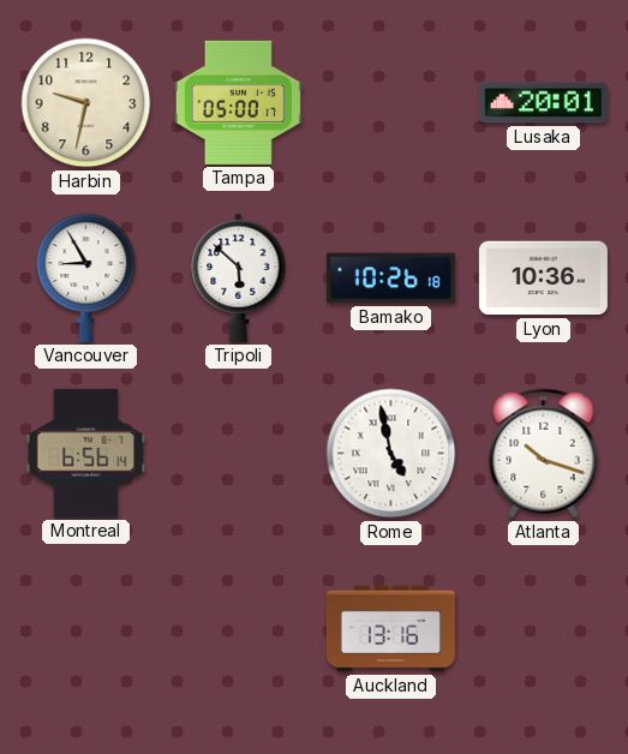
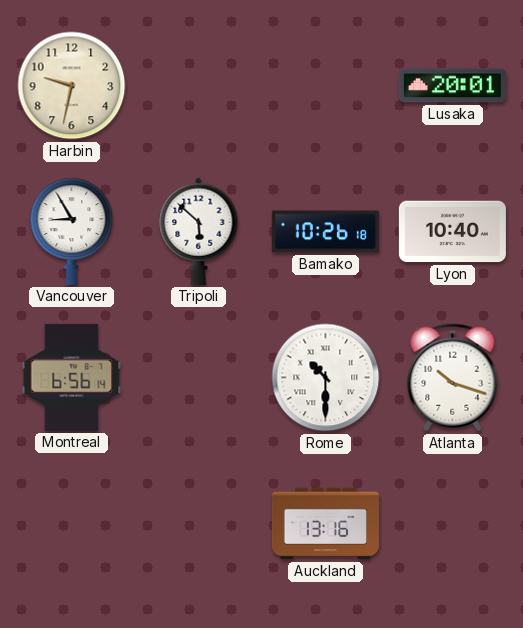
Tampa: 05:00 -> none (238, 102)
Lyon: 10:36 -> 10:40 (452, 232)
Rome: 4:58 -> 10:30 (326, 378)
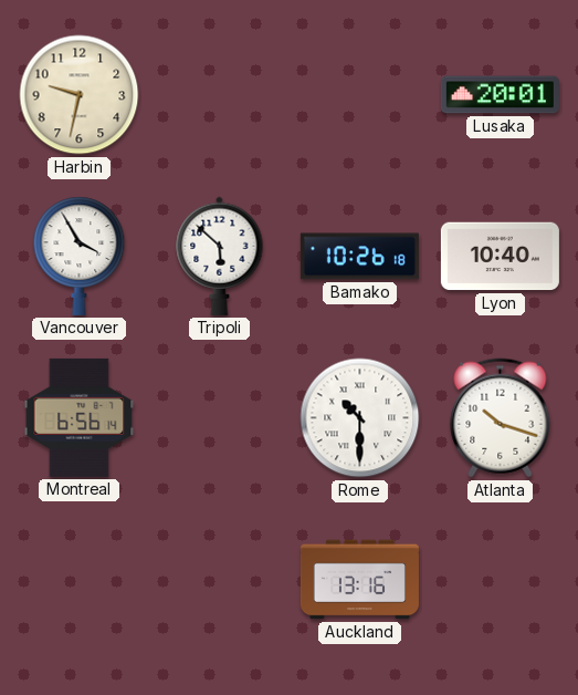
Vancouver: 8:55 -> 3:55 (80, 256)
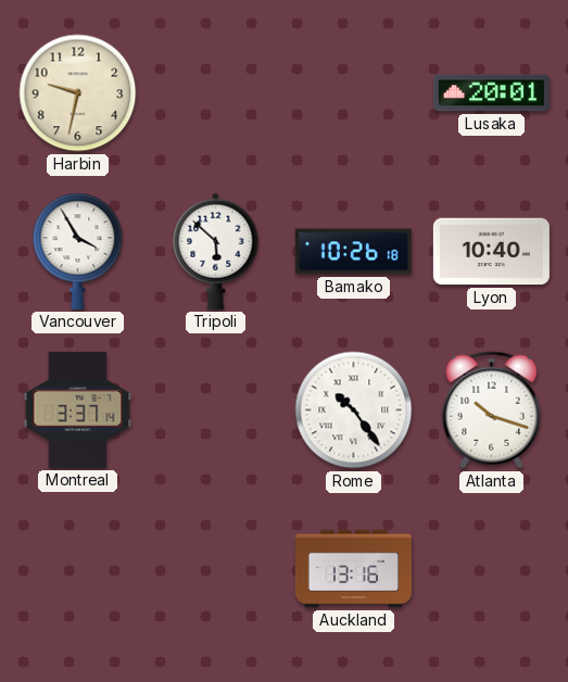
Montreal: 6:56 -> 3:37 (78, 409)
Rome: 10:30 -> 10:24 (354, 411)
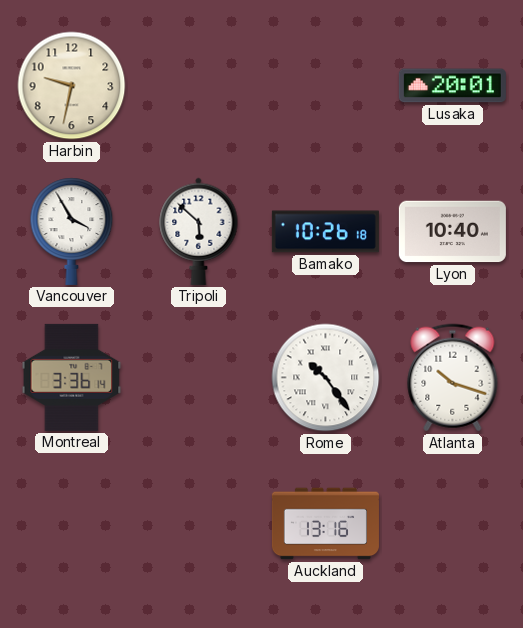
Montreal: 3:37 -> 3:36 (72, 377)
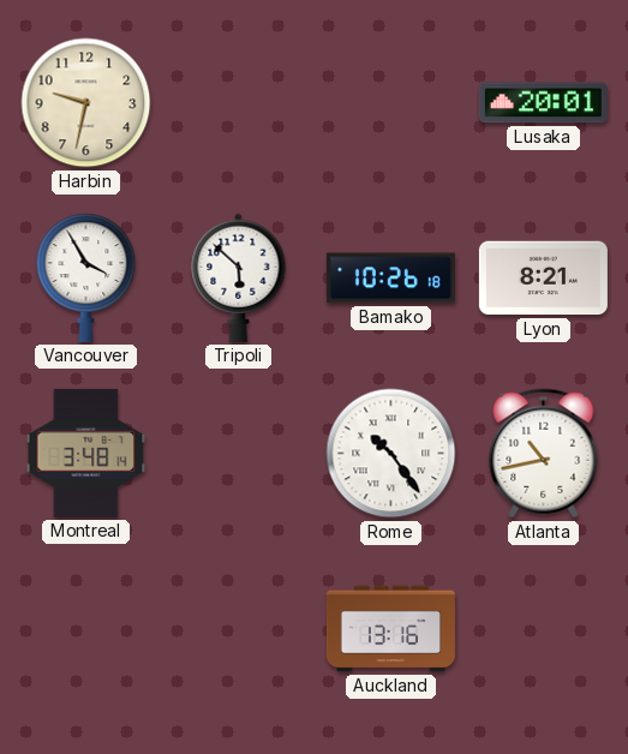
Lyon: 10:40 -> 8:21 (543, 279)
Montreal: 3:36 -> 3:48 (86, 453)
Atlanta: 10:18 -> 10:43 (544, 454)
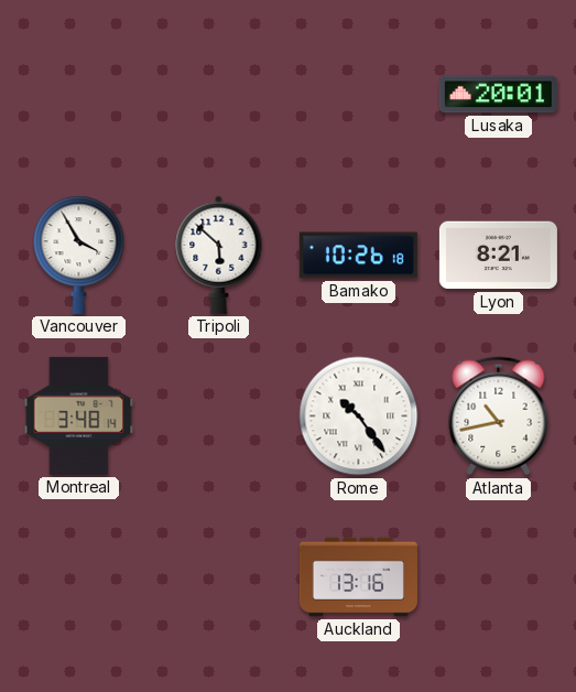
Harbin: 9:32 -> none (86, 103)
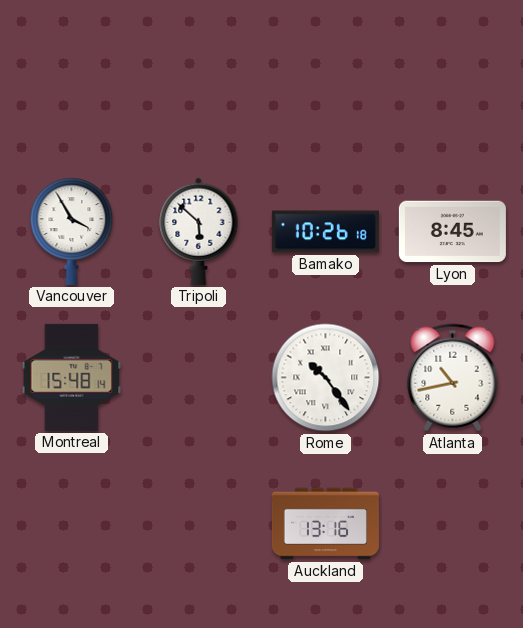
Lusaka: 20:01 -> none (498, 95)
Lyon: 8:21 -> 8:45 (452, 232)
Montreal: 3:48 -> 15:48 (72, 377)
